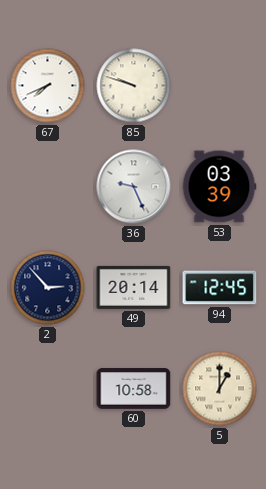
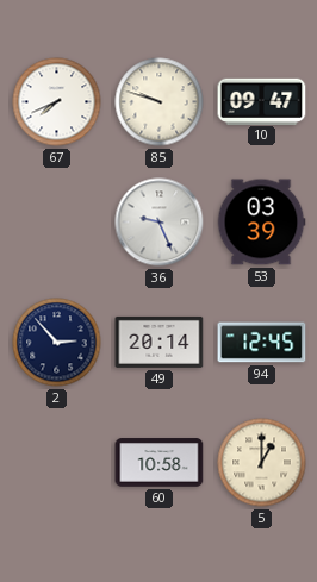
10: none -> 09:47 (262, 101)
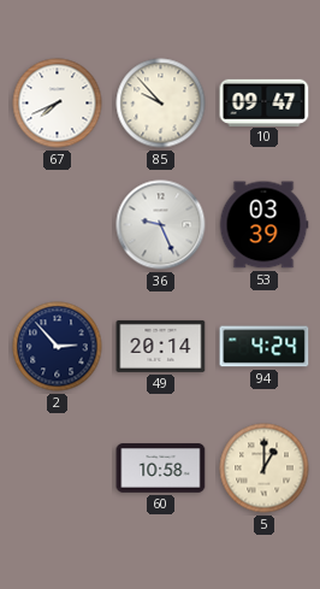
85: 9:48 -> 9:53 (161, 104)
94: 12:45 -> 4:24 (265, 347)
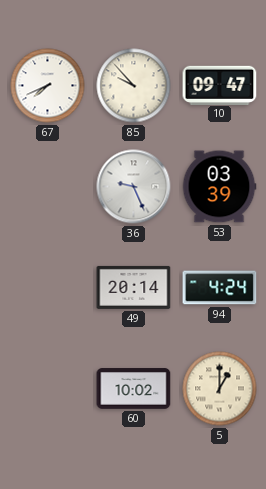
2: 2:53 -> none (58, 347)
60: 10:58 -> 10:02 (134, 389)
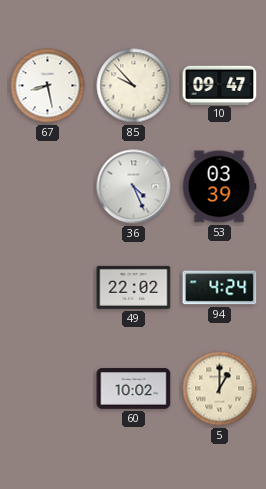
67: 7:41 -> 8:28 (48, 86)
36: 9:26 -> 4:26 (134, 187)
49: 20:14 -> 22:02 (134, 287)
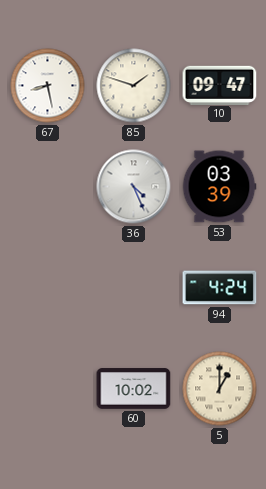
85: 9:53 -> 1:48 (134, 86)
49: 22:02 -> none (134, 287)
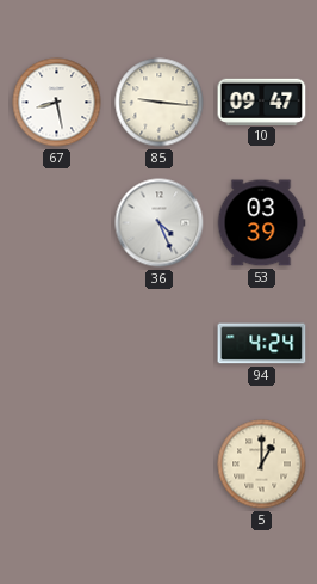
85: 1:48 -> 9:16 (160, 103)
60: 10:02 -> none (134, 389)
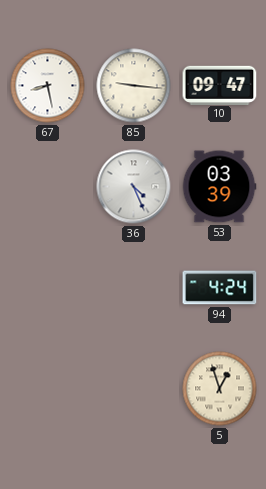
5: 1:00 -> 12:57 (220, 389)
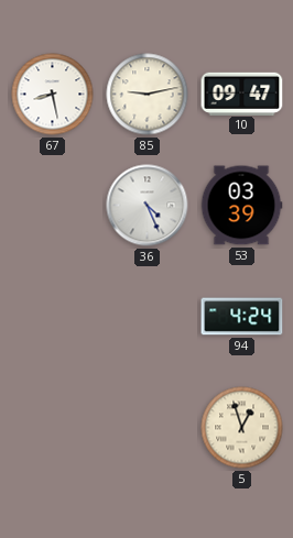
85: 9:16 -> 9:13 (148, 95)
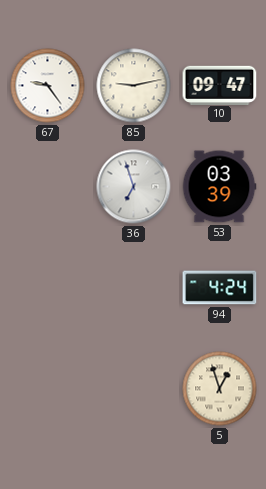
67: 8:28 -> 9:24 (48, 86)
36: 4:26 -> 6:57 (134, 187)
